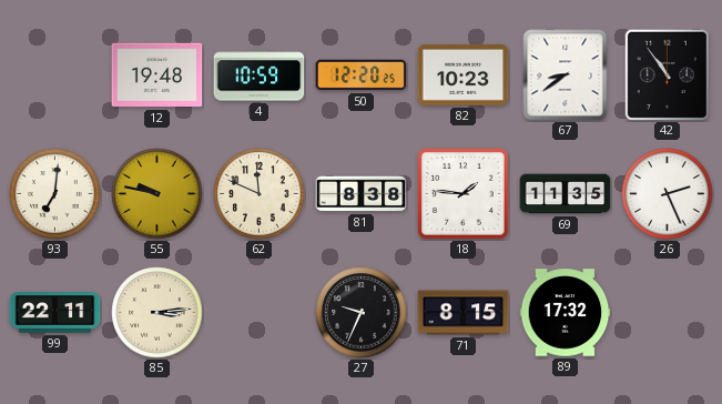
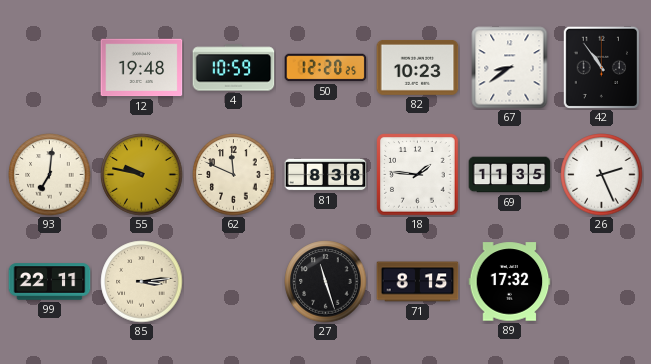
27: 9:34 -> 11:27 (326, 282)
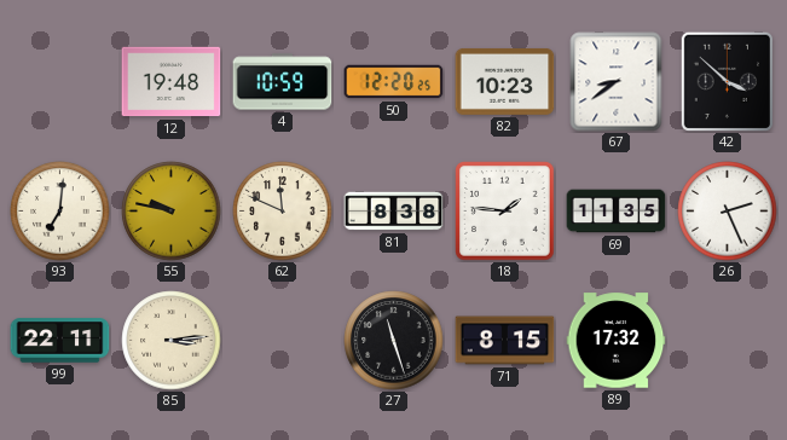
42: 10:54 -> 3:52 (727, 81)
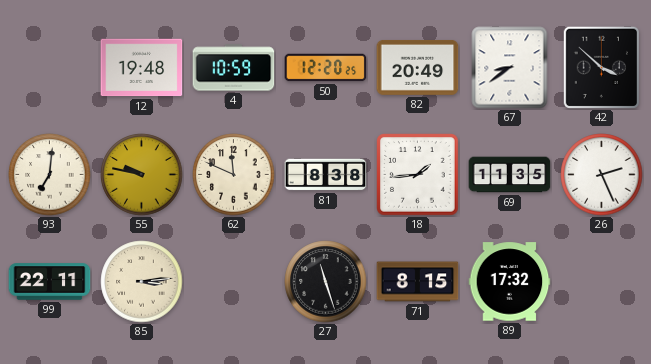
82: 10:23 -> 20:49 (418, 67)
18: 1:46 -> 1:44 (418, 175)
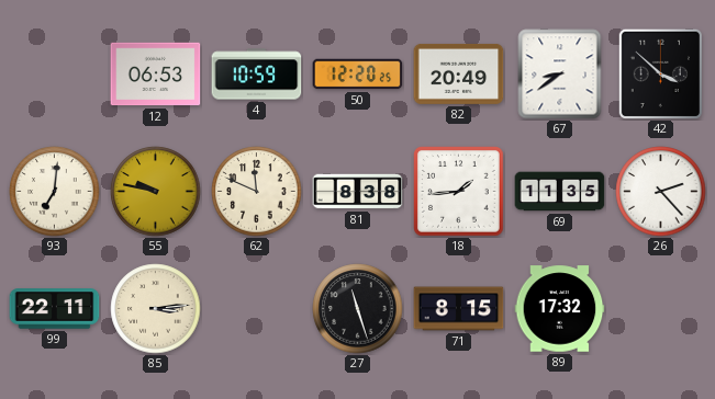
12: 19:48 -> 06:53 (156, 75)
26: 2:26 -> 2:23 (661, 192)
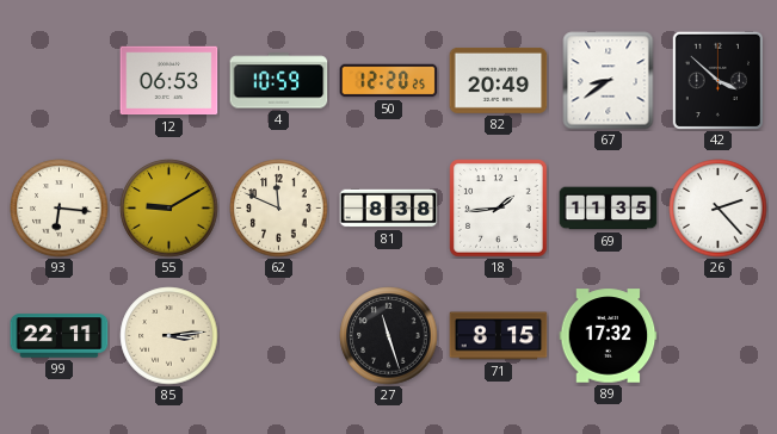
93: 7:01 -> 6:16 (60, 209)
55: 9:47 -> 9:10 (169, 209)
